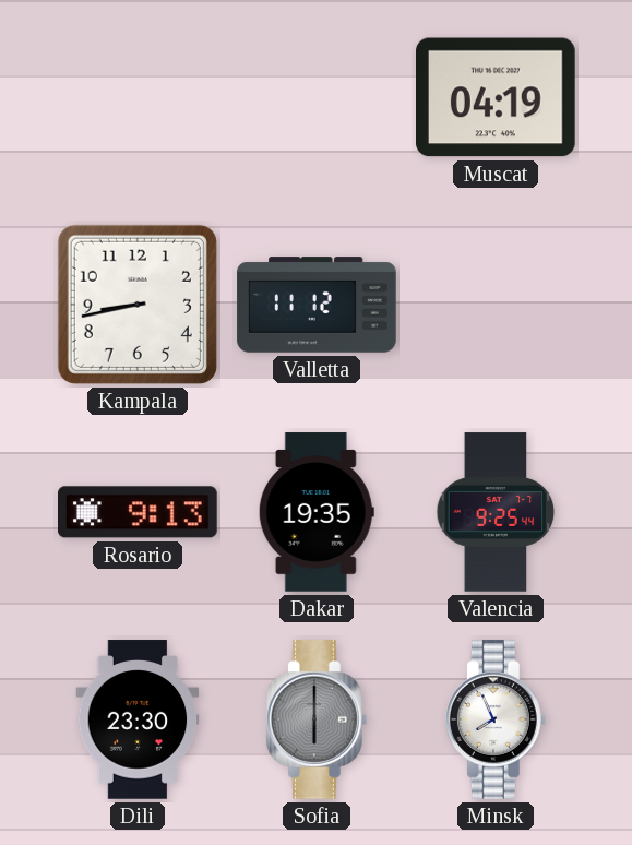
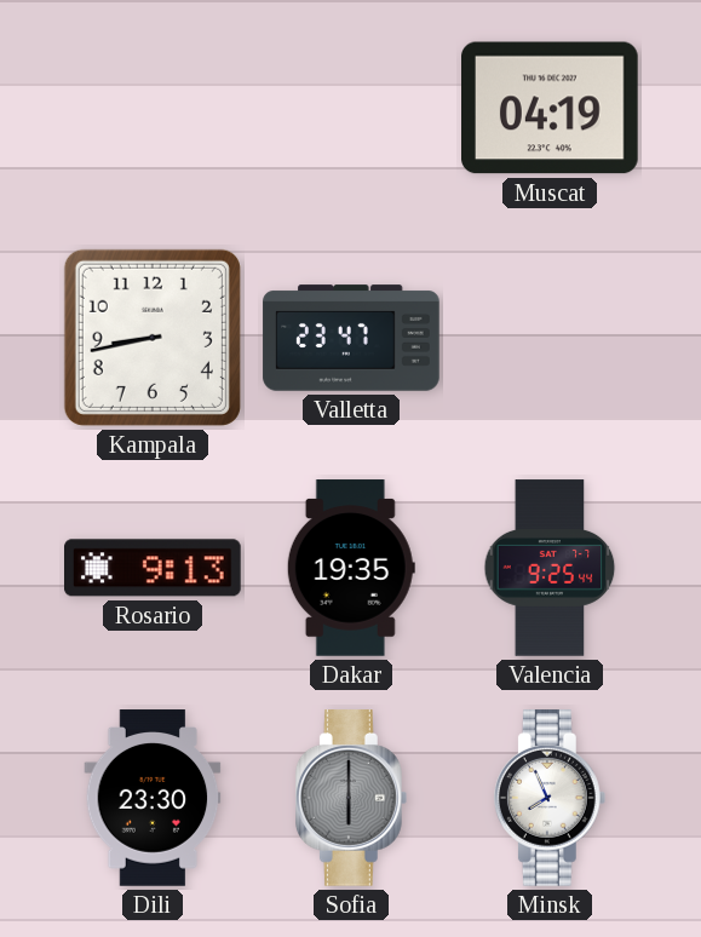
Valletta: 11:12 -> 23:47 (351, 338)
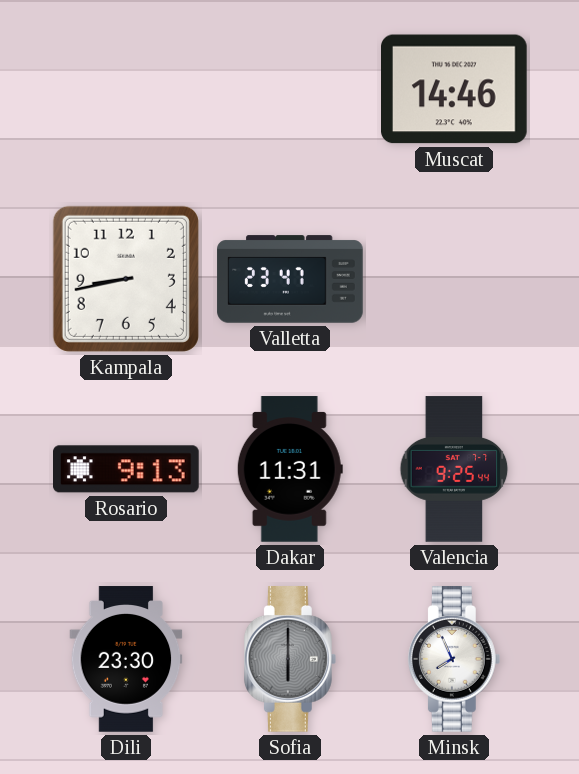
Muscat: 04:19 -> 14:46 (455, 89)
Dakar: 19:35 -> 11:31 (290, 469)
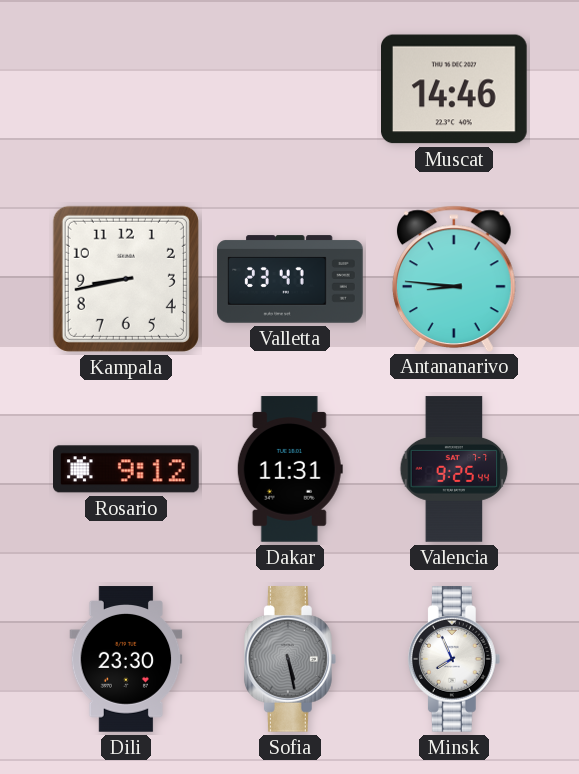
Antananarivo: none -> 8:46 (454, 278)
Rosario: 9:13 -> 9:12 (127, 469)
Sofia: 6:00 -> 5:28 (290, 659)
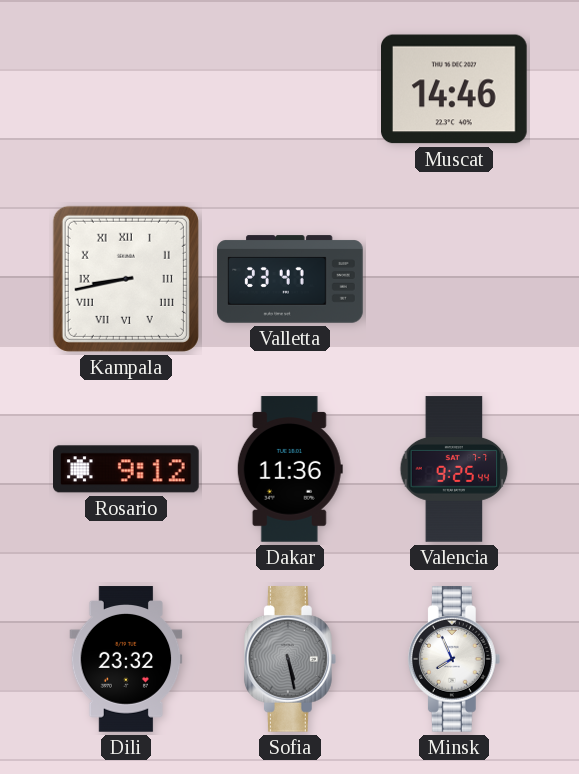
Kampala numerals: Arabic -> Roman (126, 279)
Antananarivo: 8:46 -> none (454, 278)
Dakar: 11:31 -> 11:36 (290, 469)
Dili: 23:30 -> 23:32 (126, 659)
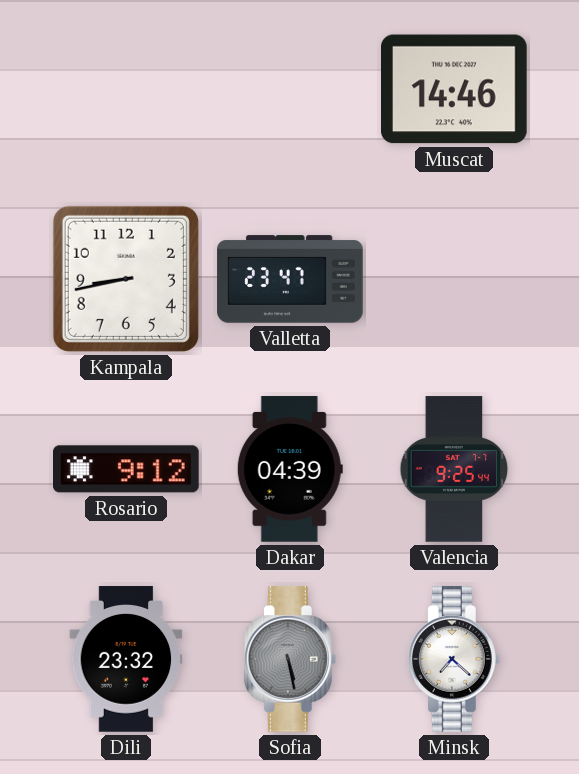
Kampala numerals: Roman -> Arabic (126, 279)
Dakar: 11:36 -> 04:39 (290, 469)
Minsk: 7:56 -> 7:22 (454, 659)
